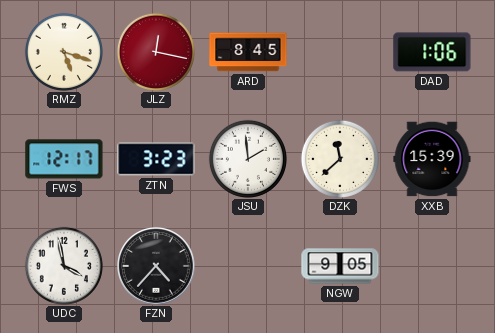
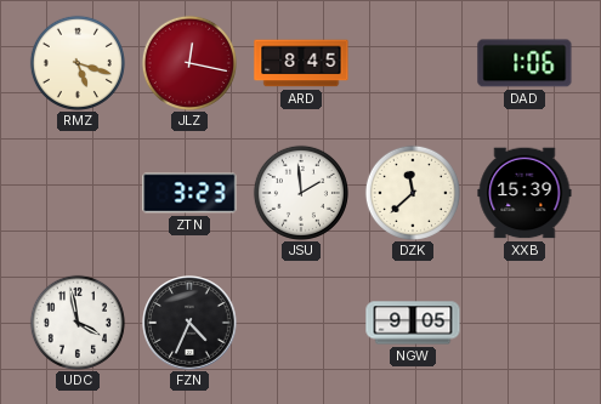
FWS: 12:17 -> none (64, 159)
FZN: 4:37 -> 4:34 (191, 324)
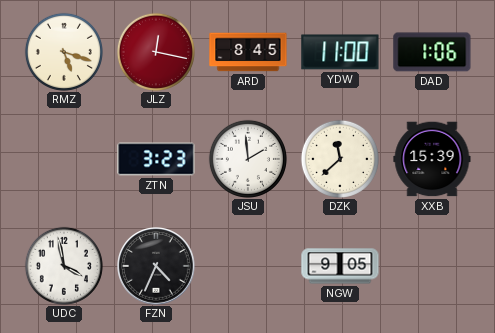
YDW: none -> 11:00 (340, 52)
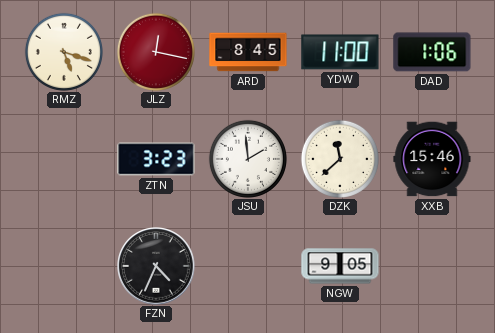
XXB: 15:39 -> 15:46 (432, 159)
UDC: 3:58 -> none (64, 266)
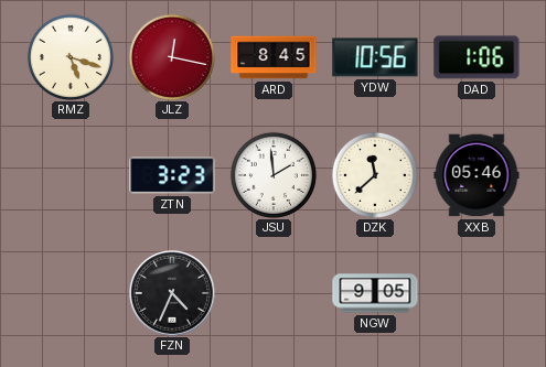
YDW: 11:00 -> 10:56 (375, 57)
XXB: 15:46 -> 05:46 (477, 175)
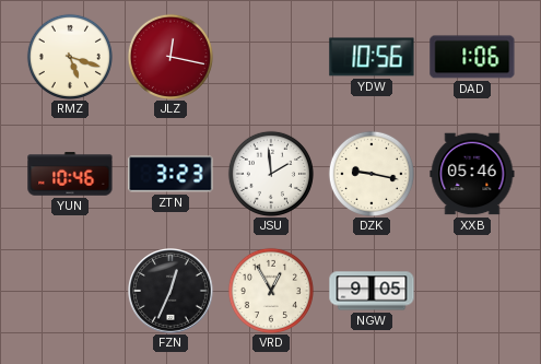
ARD: 8:45 -> none (274, 57)
YUN: none -> 10:46 (70, 174)
DZK: 11:38 -> 9:17 (372, 174)
FZN: 4:34 -> 12:34 (172, 292)
VRD: none -> 12:55 (271, 291)
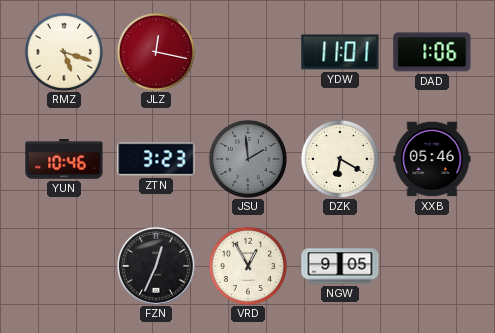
YDW: 10:56 -> 11:01 (340, 52)
JSU dial: white -> grey (248, 159)
DZK: 9:17 -> 6:20 (340, 159)
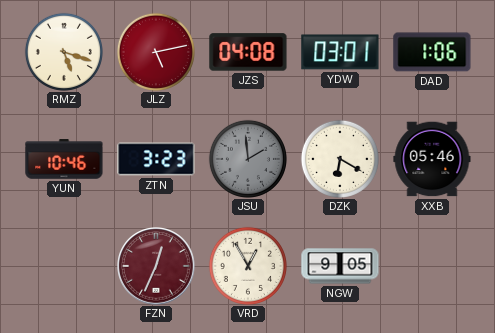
JLZ: 12:17 -> 5:13 (156, 52)
JZS: none -> 04:08 (248, 52)
YDW: 11:01 -> 03:01 (340, 52)
FZN dial: black -> burgundy (157, 267)
